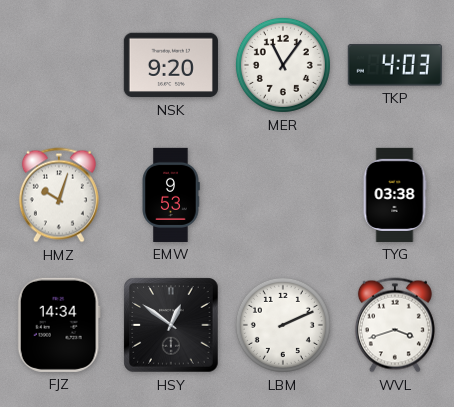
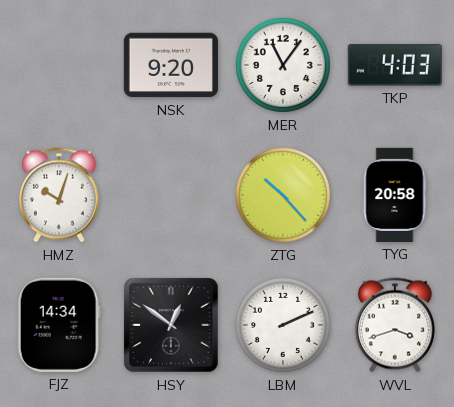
EMW: 9:53 -> none (171, 195)
ZTG: none -> 10:23 (283, 195)
TYG: 03:38 -> 20:58 (395, 195)
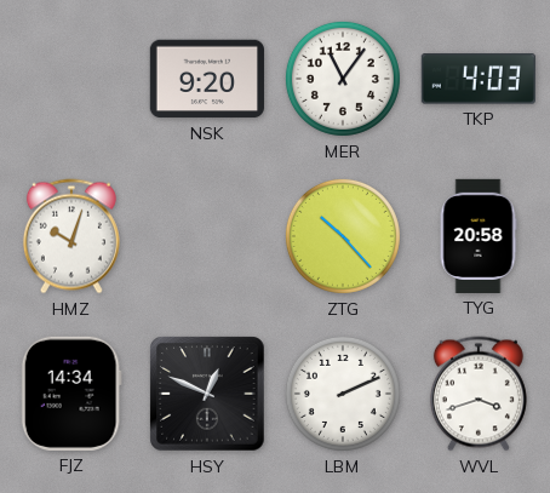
HSY: 12:51 -> 12:49 (207, 394)
